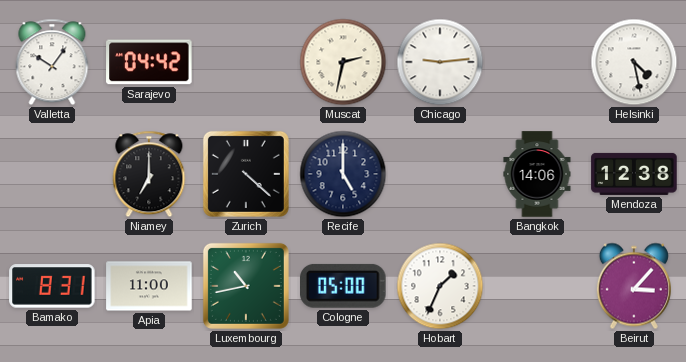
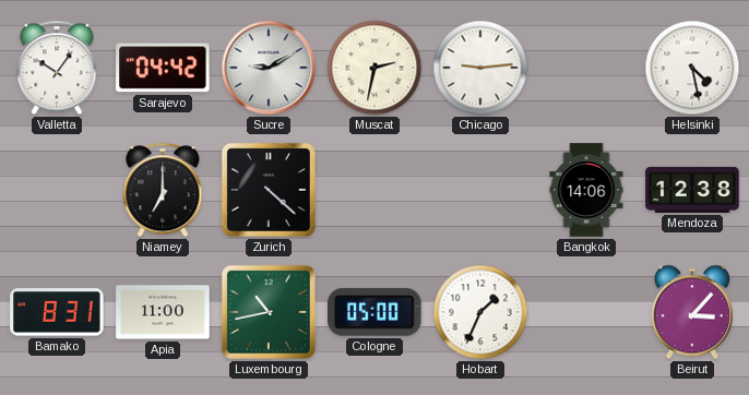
Sucre: none -> 9:10 (269, 68)
Recife: 5:00 -> none (343, 174)
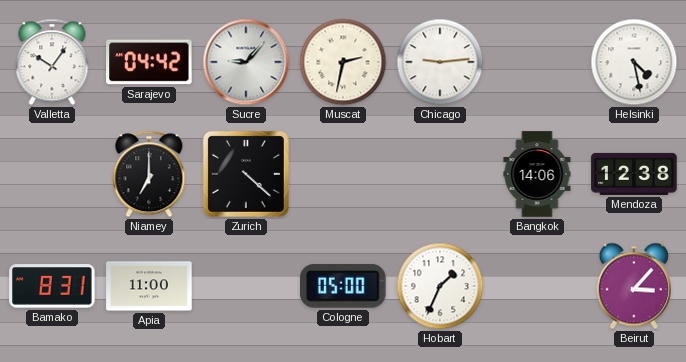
Sucre: 9:10 -> 9:07 (246, 62)
Luxembourg: 10:43 -> none (269, 312)
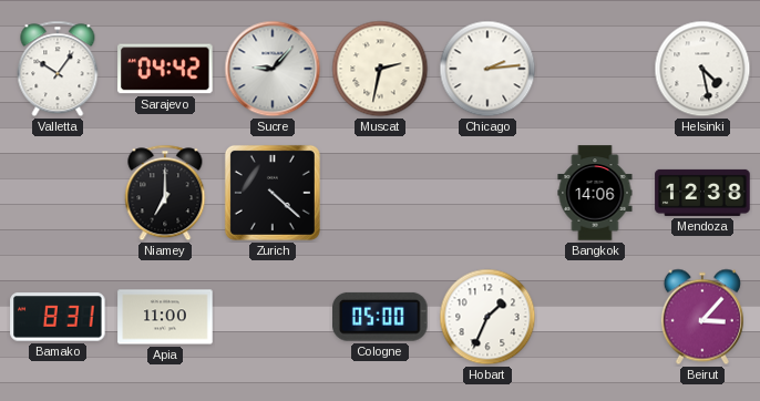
Chicago: 9:14 -> 2:14 (487, 69)
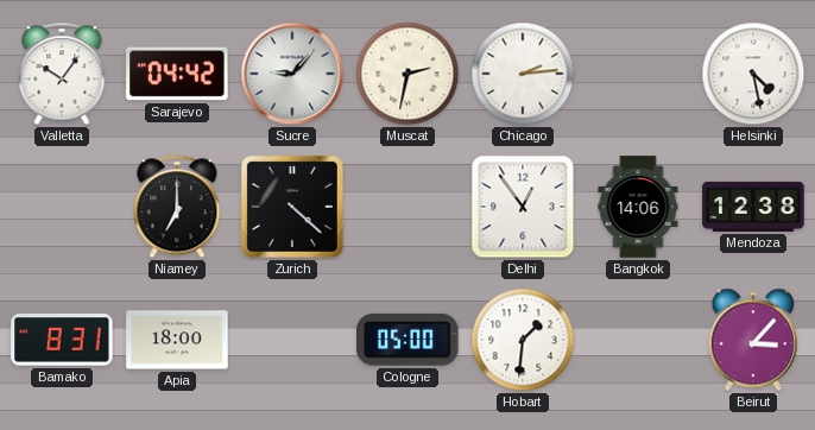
Delhi: none -> 12:54 (523, 207)
Apia: 11:00 -> 18:00 (177, 340)
Hobart: 1:34 -> 1:31 (523, 340)
